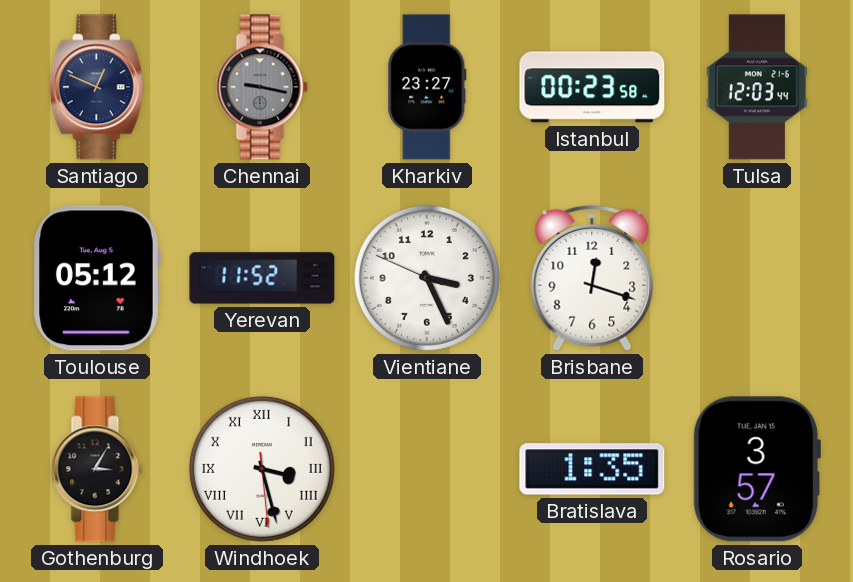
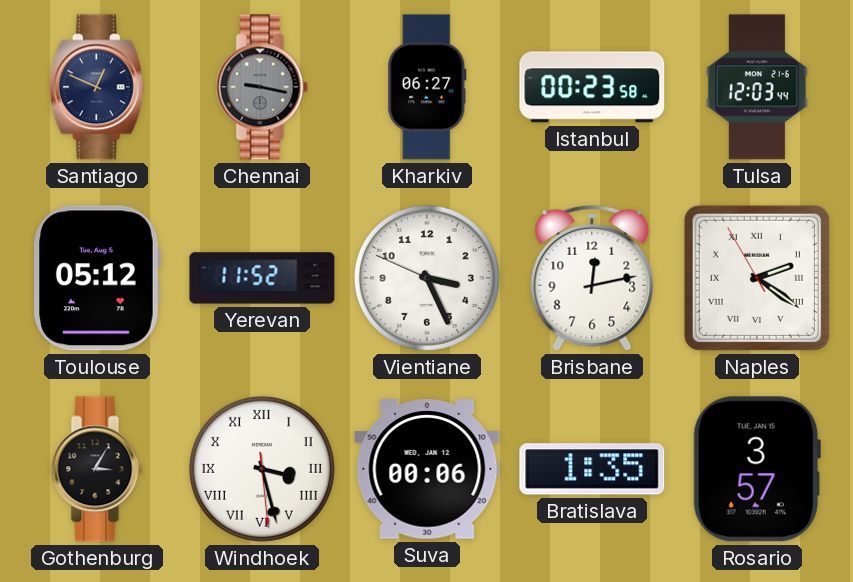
Kharkiv: 23:27 -> 06:27 (427, 87)
Brisbane: 12:18 -> 12:13 (592, 278)
Naples: none -> 2:20 (757, 278)
Suva: none -> 00:06 (427, 469)
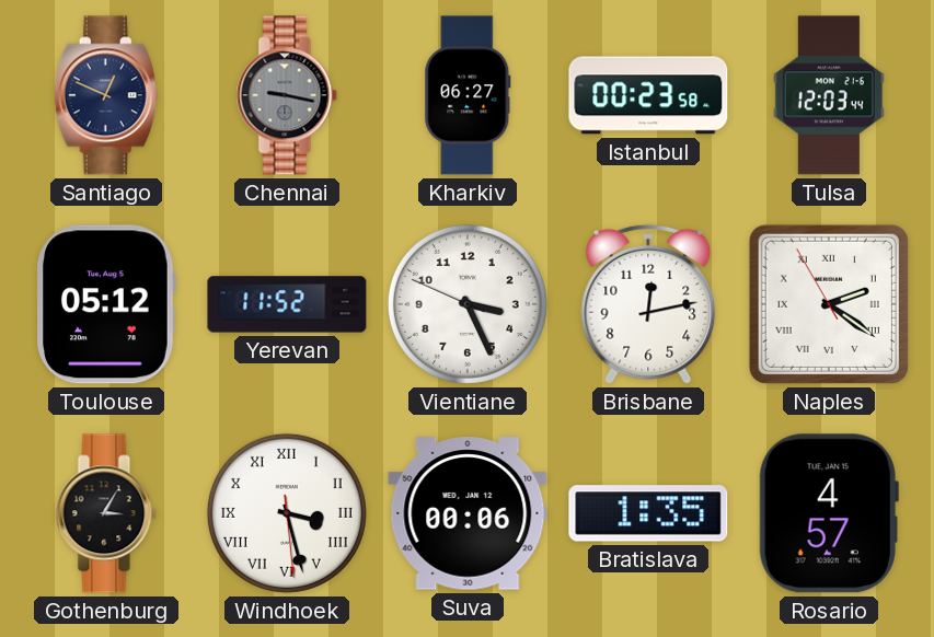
Rosario: 3:57 -> 4:57 (829, 513)
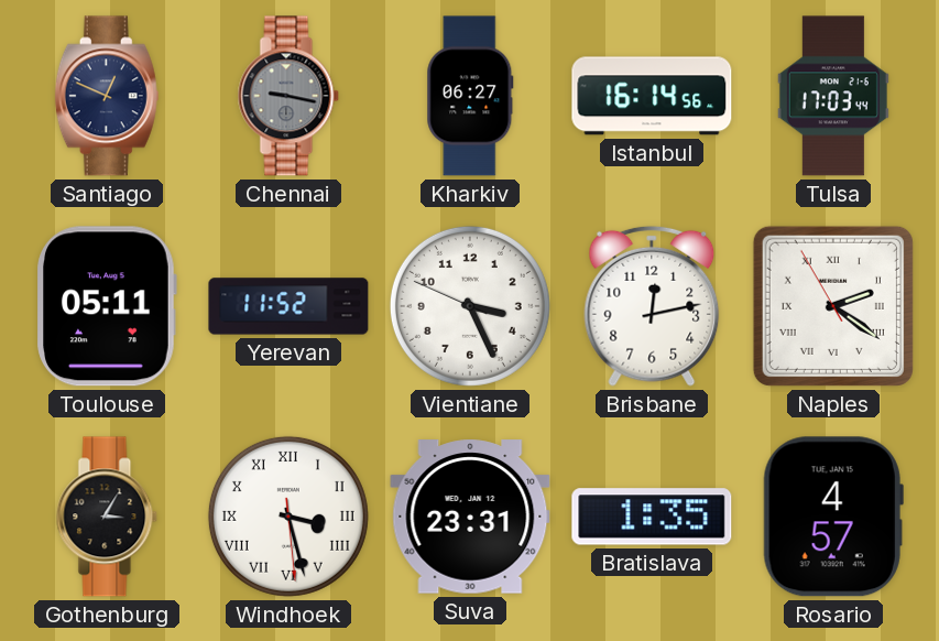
Istanbul: 00:23 -> 16:14 (652, 96)
Tulsa: 12:03 -> 17:03 (833, 96)
Toulouse: 05:12 -> 05:11 (107, 306)
Suva: 00:06 -> 23:31 (470, 517)
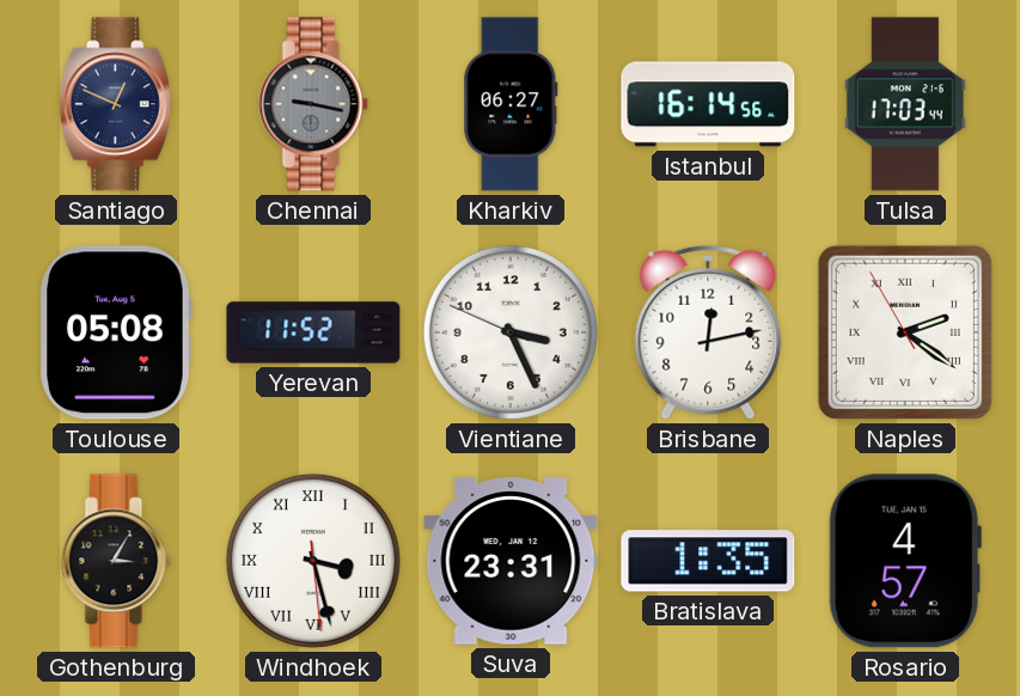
Toulouse: 05:11 -> 05:08 (116, 332)
